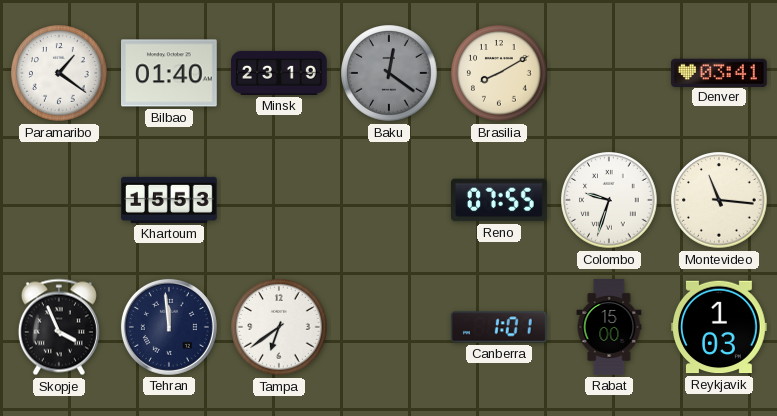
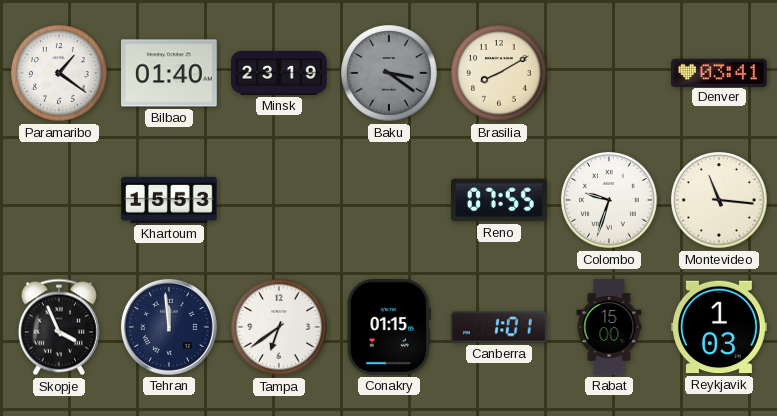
Baku: 12:21 -> 3:21 (389, 73)
Conakry: none -> 01:15 (389, 328)
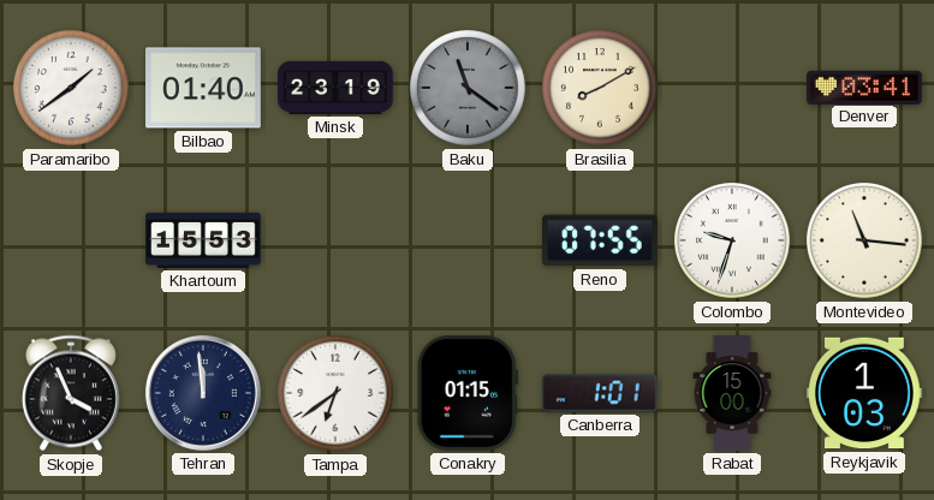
Paramaribo: 1:21 -> 1:39 (71, 88)
Baku: 3:21 -> 11:21 (468, 88)
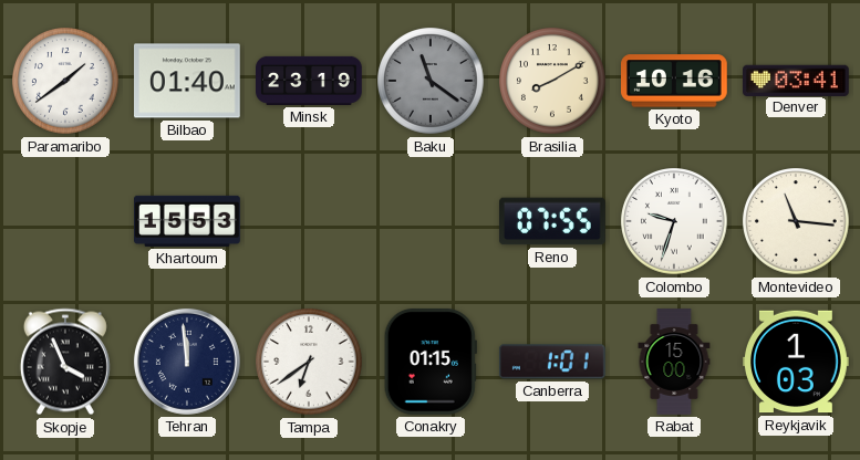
Kyoto: none -> 10:16 (675, 81)
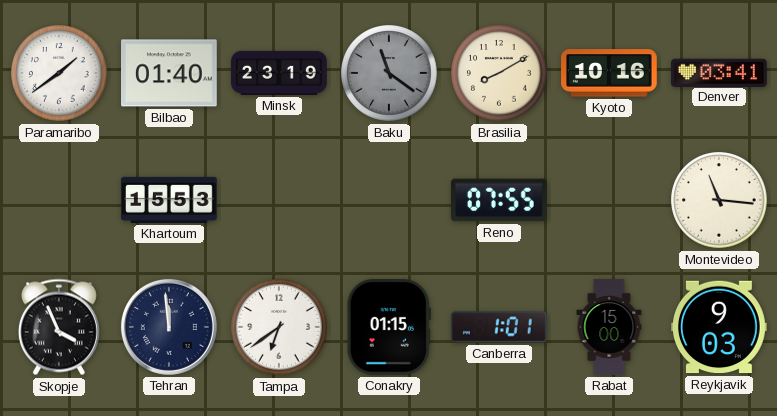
Colombo: 9:33 -> none (674, 221)
Reykjavik: 1:03 -> 9:03 (720, 327)
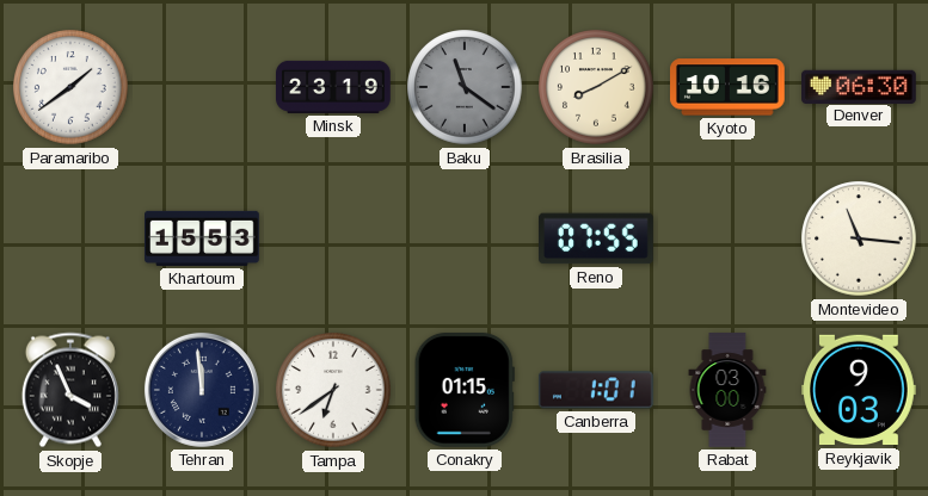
Bilbao: 01:40 -> none (170, 73)
Denver: 03:41 -> 06:30 (860, 86)
Rabat: 15:00 -> 03:00 (727, 390)
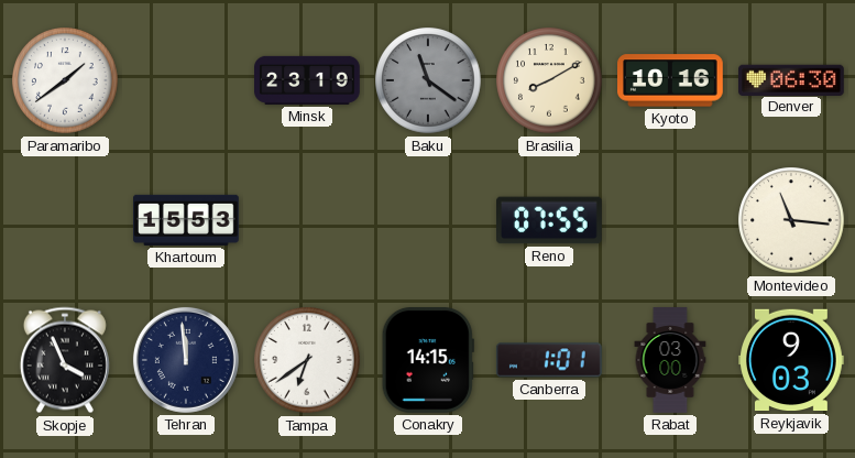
Conakry: 01:15 -> 14:15 (428, 361)
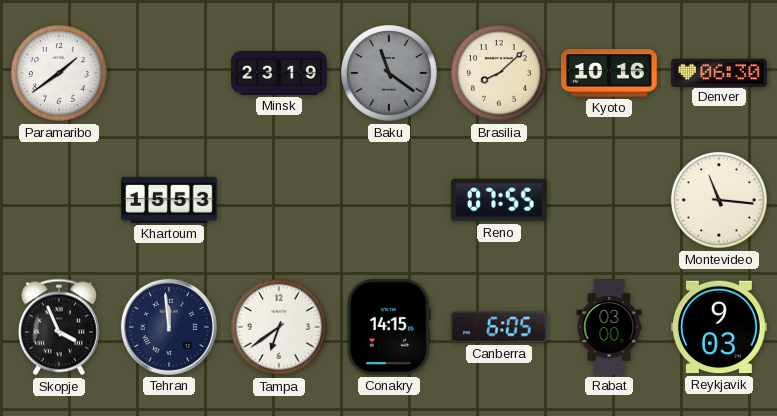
Brasilia: 8:10 -> 8:08 (499, 73)
Canberra: 1:01 -> 6:05 (499, 327)
